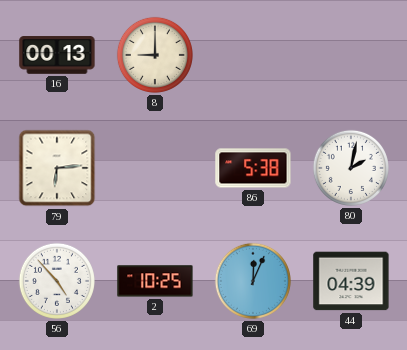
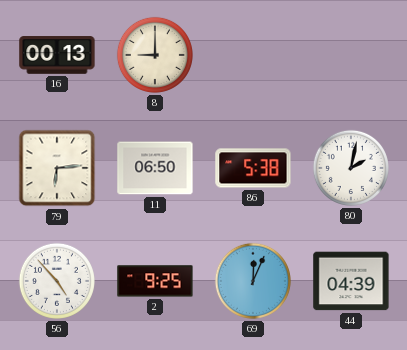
11: none -> 06:50 (155, 168)
2: 10:25 -> 9:25 (155, 281)
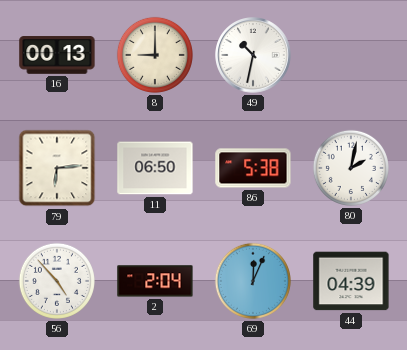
49: none -> 10:32 (253, 55)
2: 9:25 -> 2:04 (155, 281)
